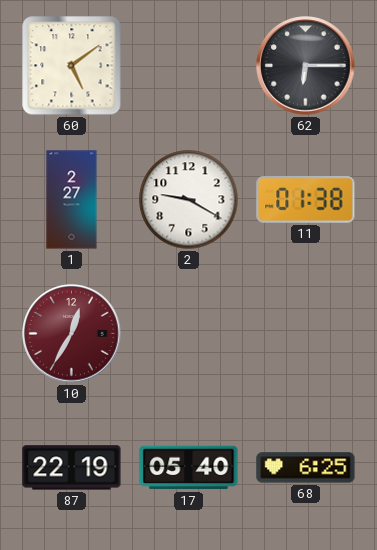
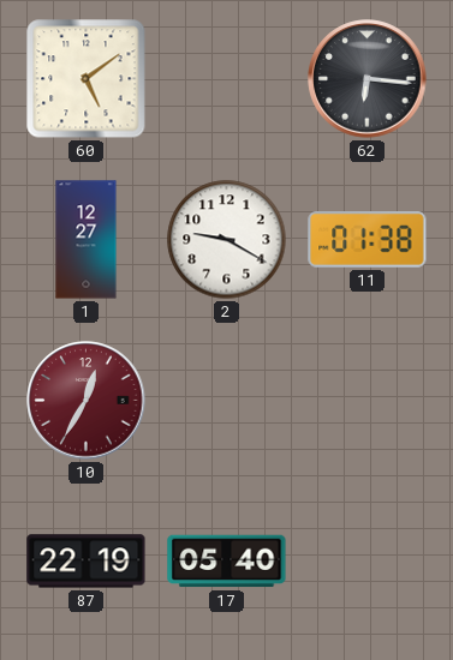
62: 6:15 -> 6:16 (368, 79)
1: 2:27 -> 12:27 (87, 240)
68: 6:25 -> none (306, 468)
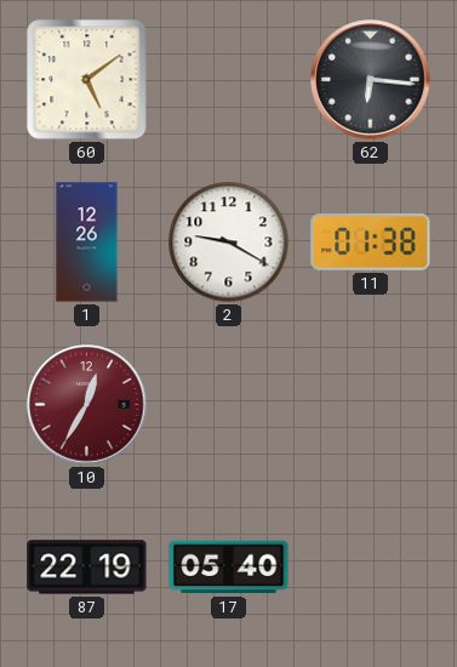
1: 12:27 -> 12:26 (87, 243)
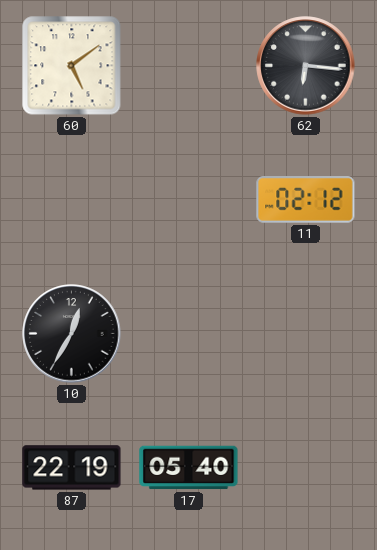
1: 12:26 -> none (87, 243)
2: 9:20 -> none (229, 243)
11: 01:38 -> 02:12 (306, 200)
10 dial: burgundy -> black (72, 334)
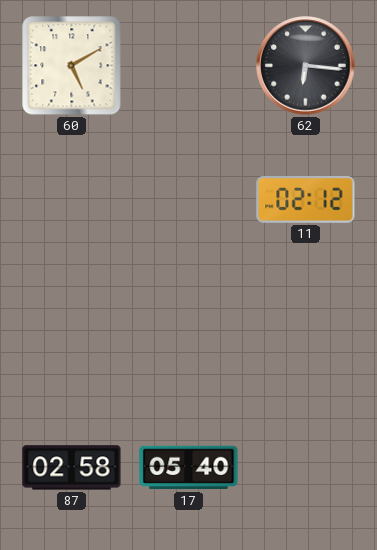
60: 5:09 -> 5:10 (72, 66)
10: 12:35 -> none (72, 334)
87: 22:19 -> 02:58 (72, 468)
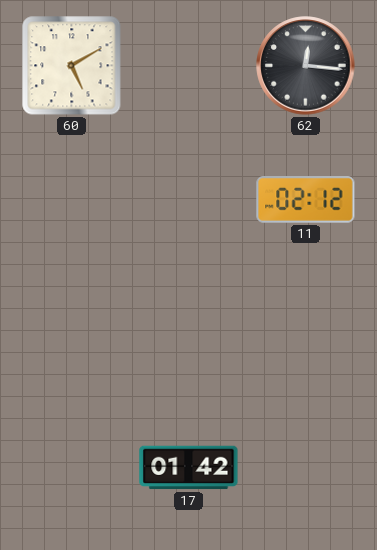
62: 6:16 -> 12:16 (306, 66)
87: 02:58 -> none (72, 468)
17: 05:40 -> 01:42 (189, 468)
